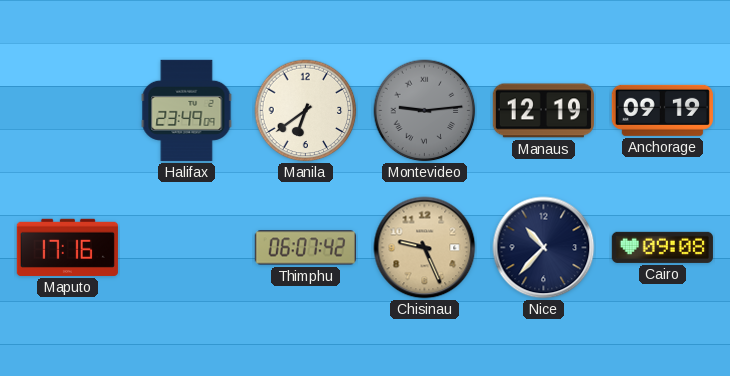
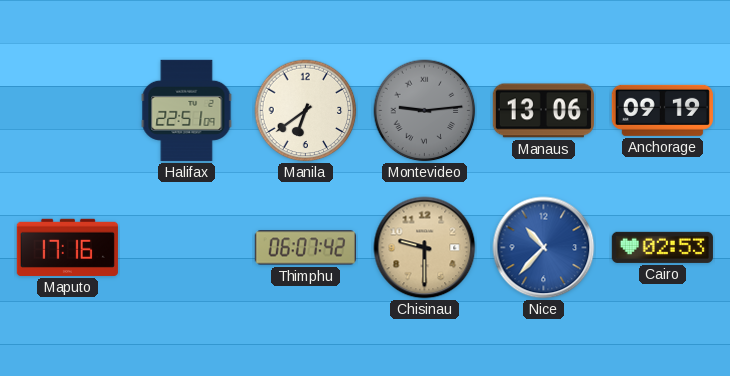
Halifax: 23:49 -> 22:51 (187, 110)
Manaus: 12:19 -> 13:06 (543, 111)
Chisinau: 9:26 -> 9:30 (425, 248)
Nice dial: navy -> blue (544, 248)
Cairo: 09:08 -> 02:53 (662, 247)
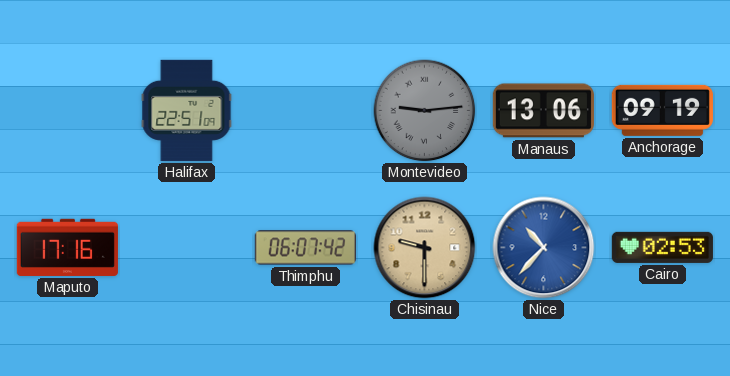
Manila: 6:39 -> none (306, 111)
